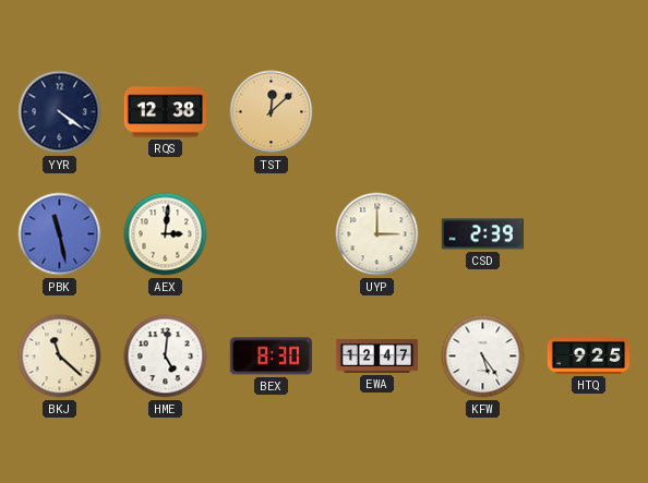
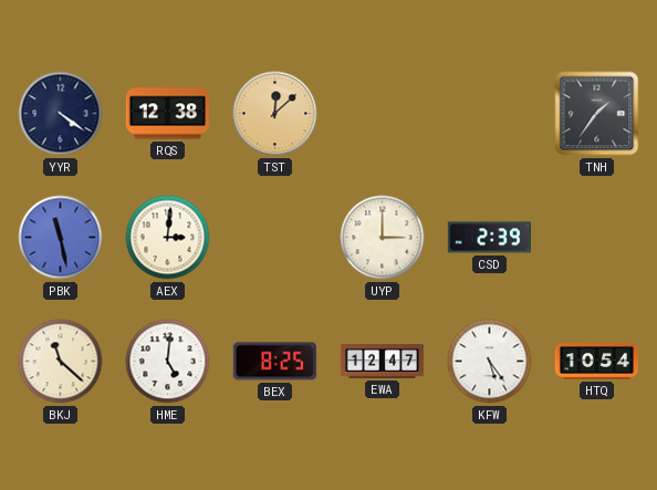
TNH: none -> 1:36 (597, 114)
BEX: 8:30 -> 8:25 (274, 362)
HTQ: 9:25 -> 10:54 (596, 362)
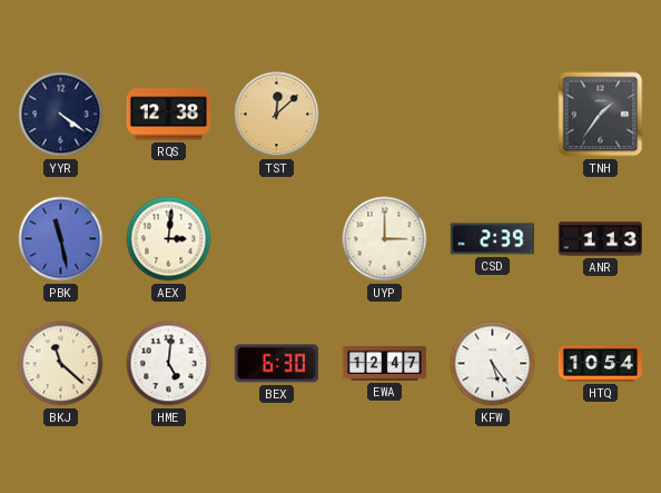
ANR: none -> 1:13 (600, 239)
BEX: 8:25 -> 6:30 (276, 364)
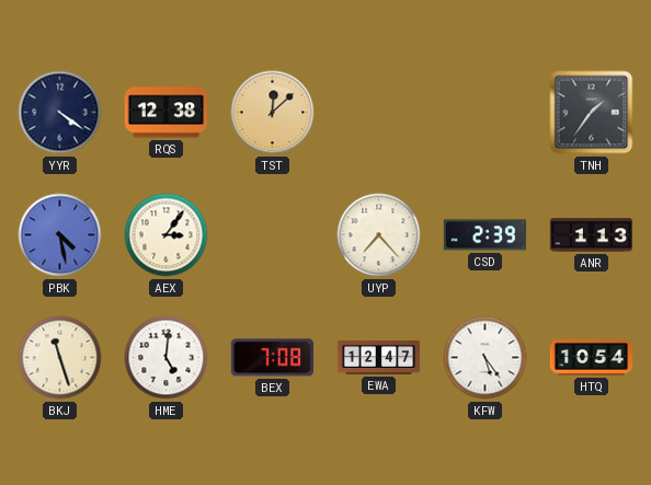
PBK: 11:28 -> 4:28 (60, 235)
AEX: 3:01 -> 3:06 (167, 235)
UYP: 3:00 -> 7:23 (379, 235)
BKJ: 11:22 -> 11:27 (60, 358)
BEX: 6:30 -> 7:08 (272, 358)
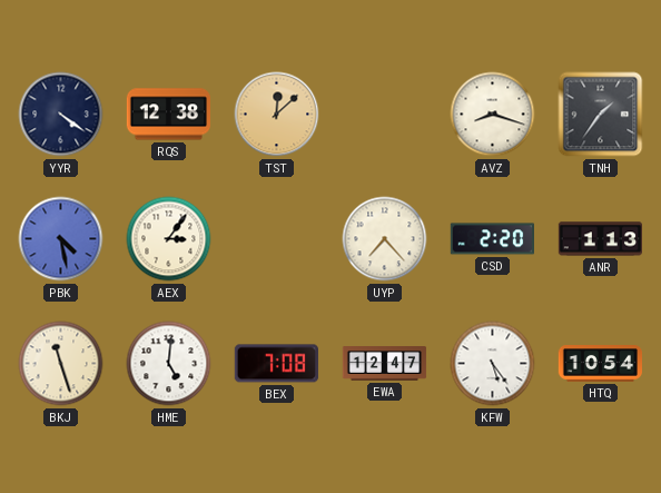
AVZ: none -> 8:18 (493, 115)
CSD: 2:39 -> 2:20 (492, 239)
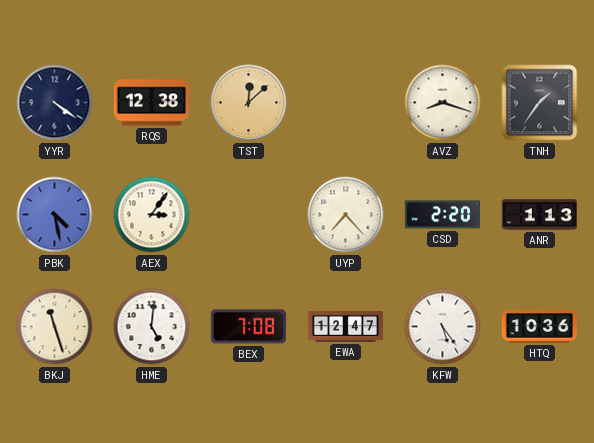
HTQ: 10:54 -> 10:36 (539, 327)
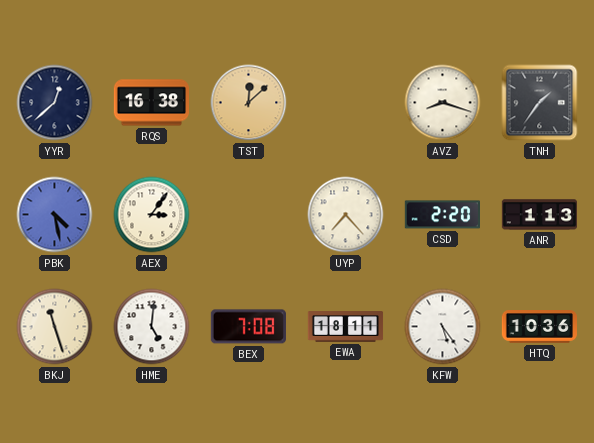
YYR: 4:21 -> 12:38 (55, 103)
RQS: 12:38 -> 16:38 (151, 103)
EWA: 12:47 -> 18:11 (346, 327)
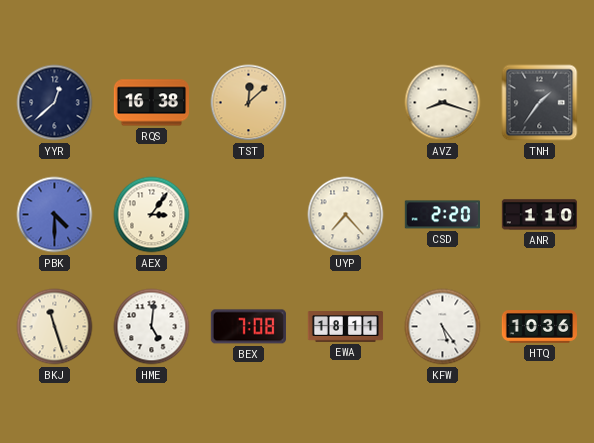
PBK: 4:28 -> 4:30 (55, 215)
ANR: 1:13 -> 1:10 (539, 215)
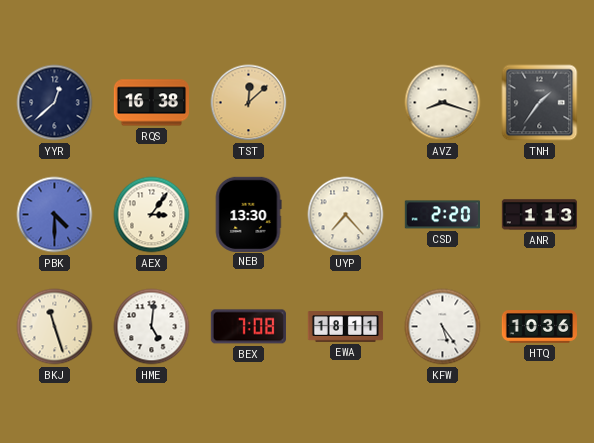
NEB: none -> 13:30 (248, 214)
ANR: 1:10 -> 1:13 (539, 215)
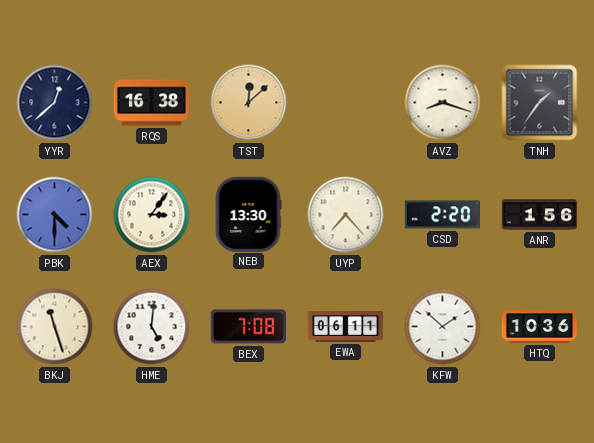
ANR: 1:13 -> 1:56 (539, 215)
EWA: 18:11 -> 06:11 (346, 327)
KFW: 5:24 -> 1:52 (443, 327)
